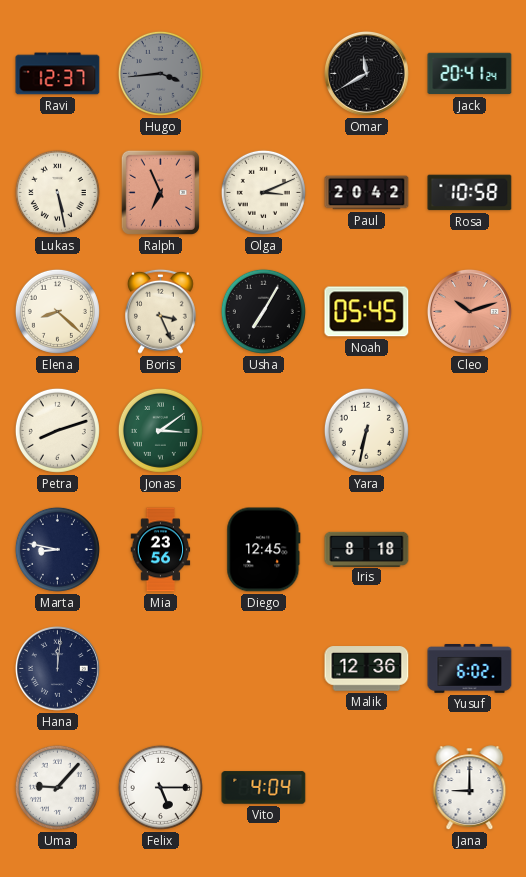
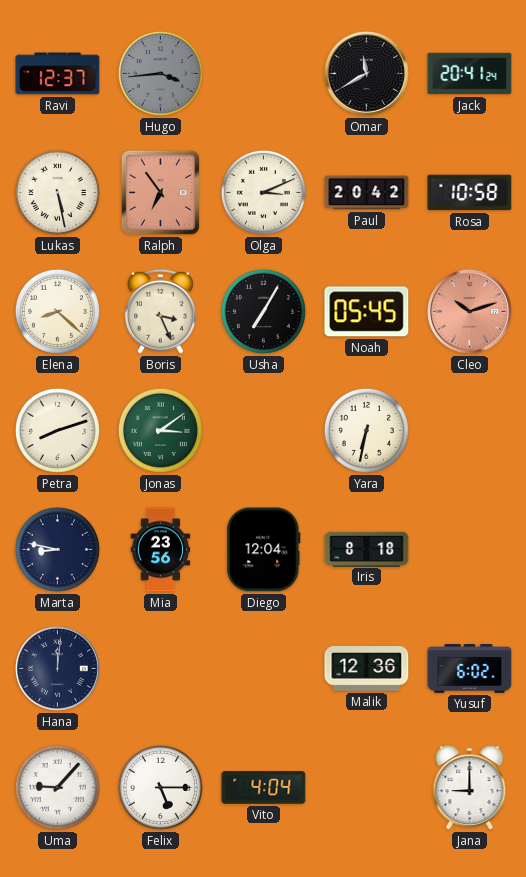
Ralph: 6:56 -> 6:54 (160, 192)
Diego: 12:45 -> 12:04 (264, 550)
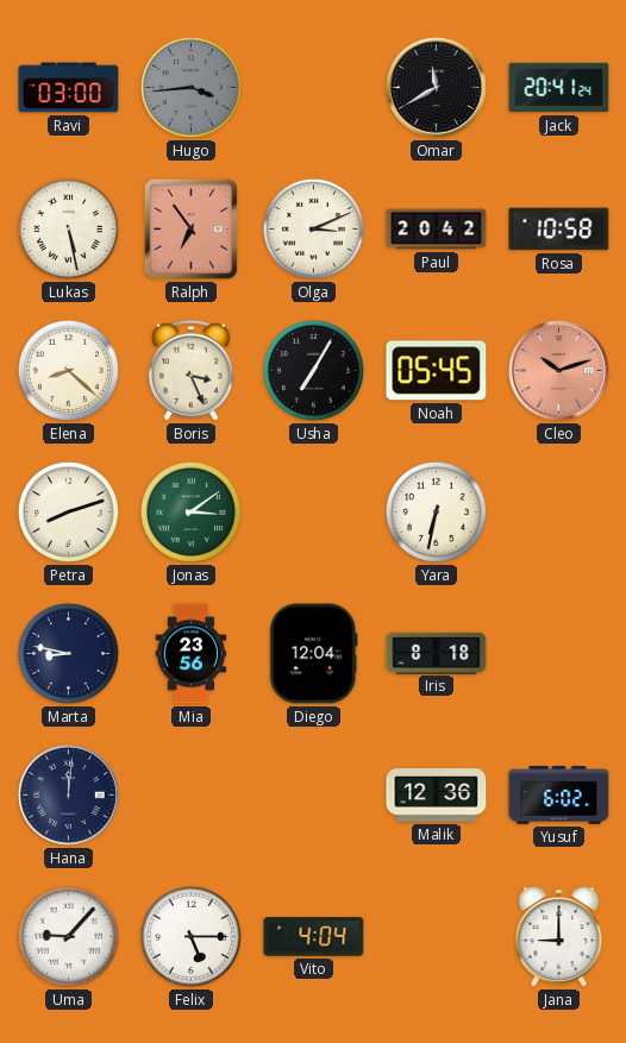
Ravi: 12:37 -> 03:00 (69, 88)
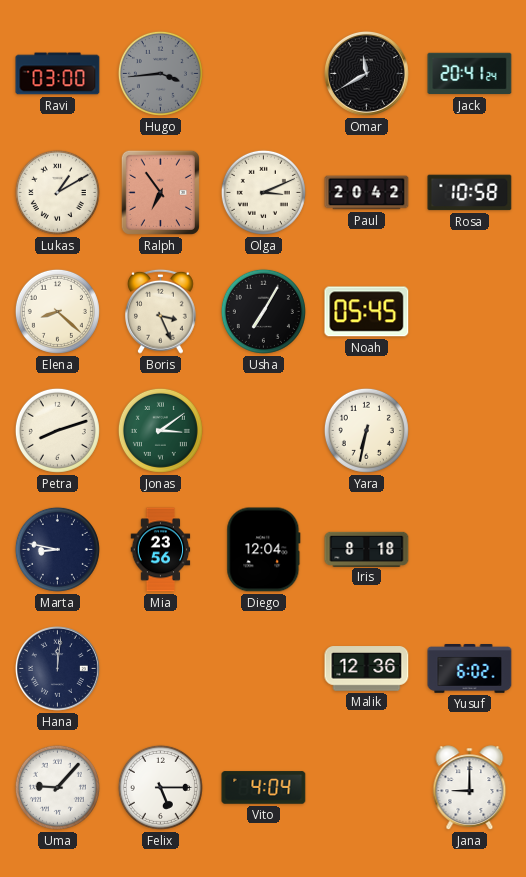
Lukas: 5:28 -> 1:10 (57, 192)
Cleo: 10:12 -> none (558, 370)
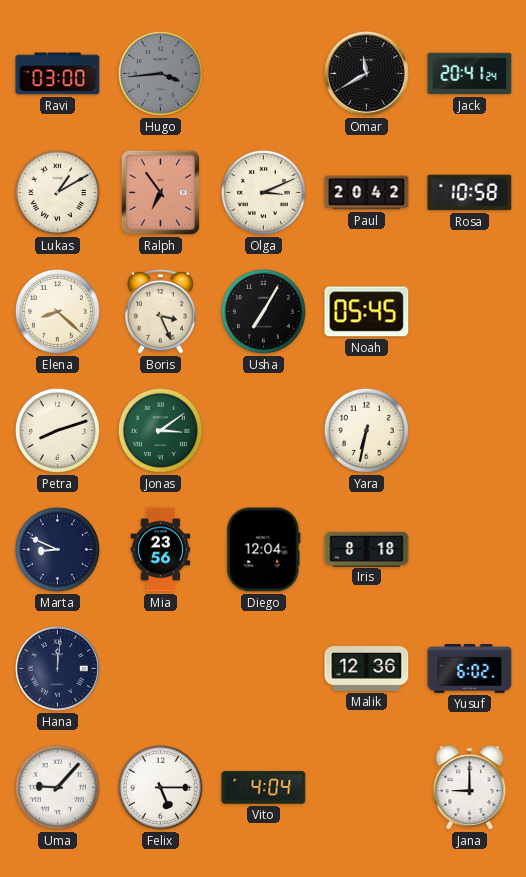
Marta: 8:47 -> 8:49 (57, 549)
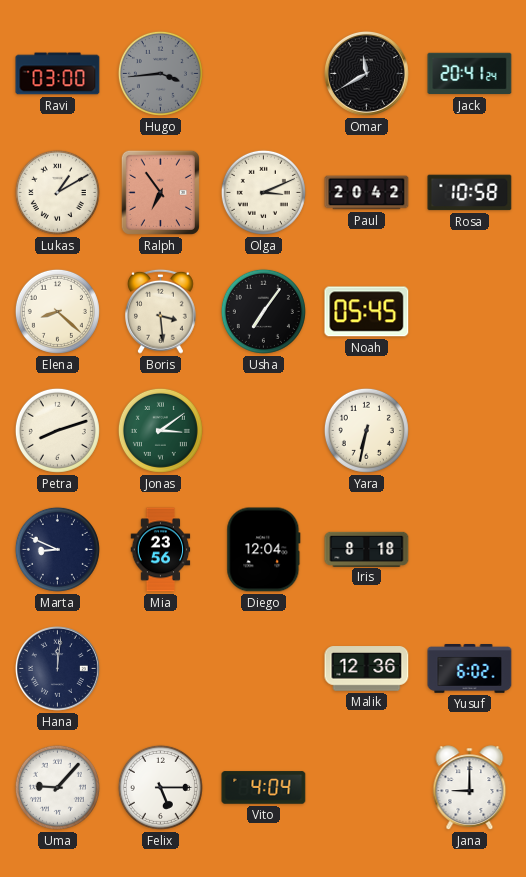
Boris: 3:26 -> 3:29 (161, 311)
Usha: 7:05 -> 7:06 (263, 311)
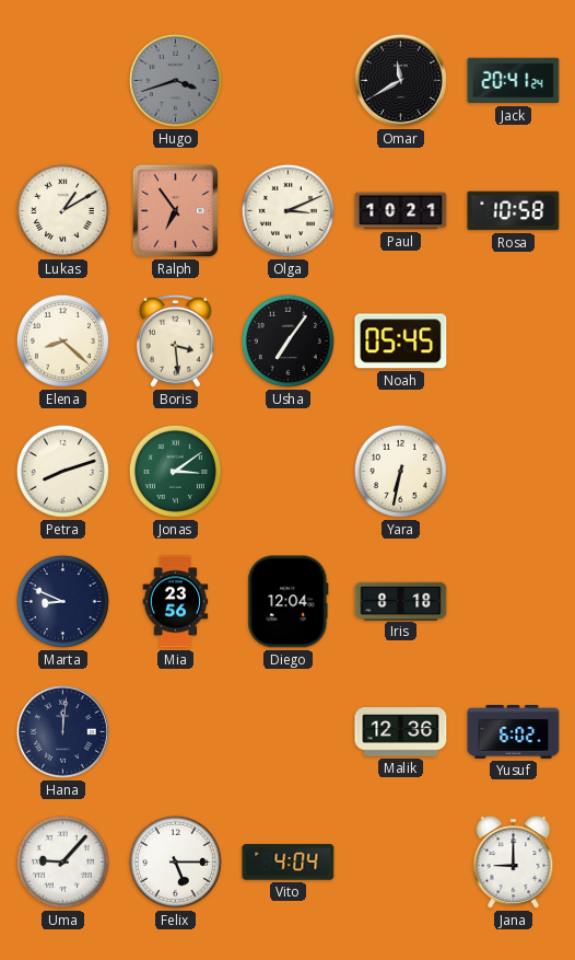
Ravi: 03:00 -> none (58, 74)
Hugo: 3:44 -> 3:42 (175, 80)
Paul: 20:42 -> 10:21 (401, 211)
